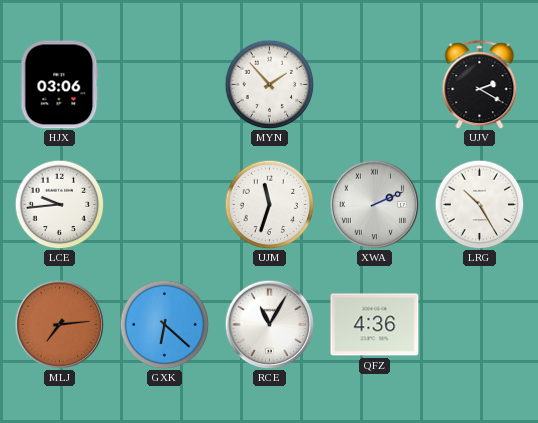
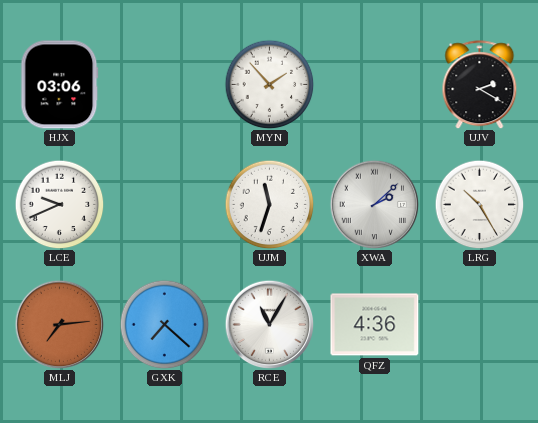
LCE: 9:44 -> 9:41 (59, 204)
XWA: 2:11 -> 2:08 (374, 204)
GXK: 6:22 -> 7:22 (164, 324)
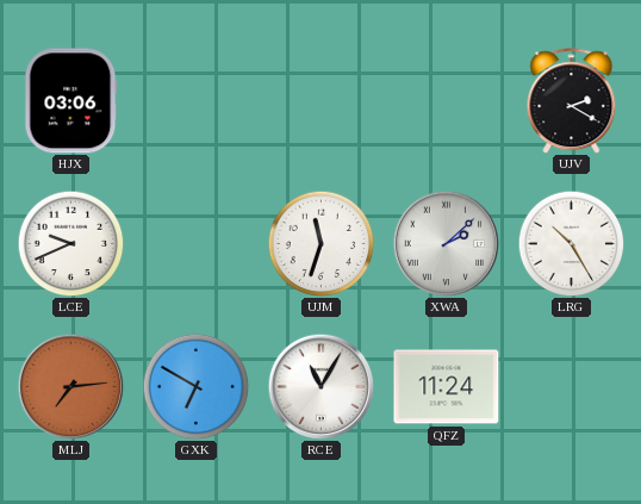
MYN: 1:53 -> none (269, 84)
GXK: 7:22 -> 6:50 (195, 386)
QFZ: 4:36 -> 11:24 (447, 387)
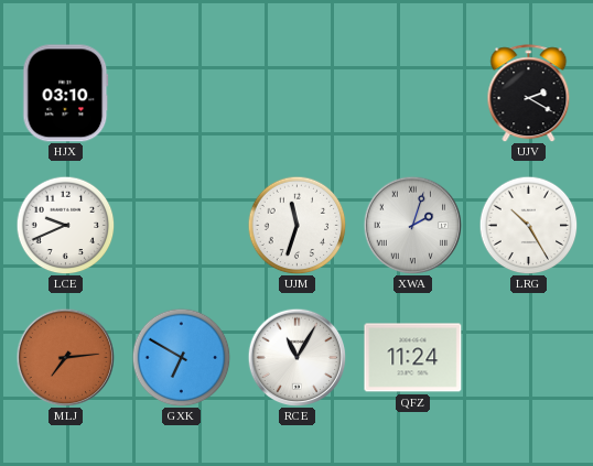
HJX: 03:06 -> 03:10 (66, 94)
XWA: 2:08 -> 2:03 (412, 225)
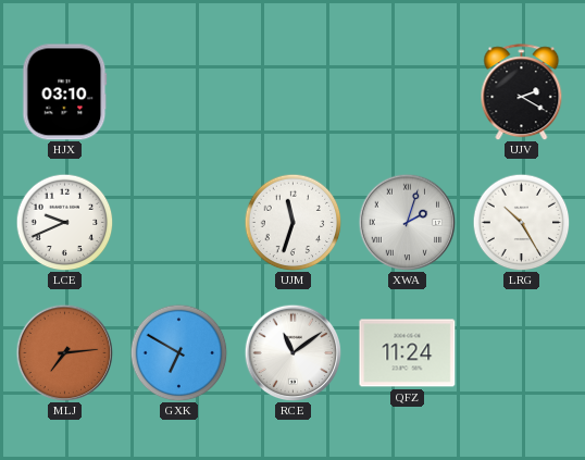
RCE: 11:05 -> 11:09 (292, 352)
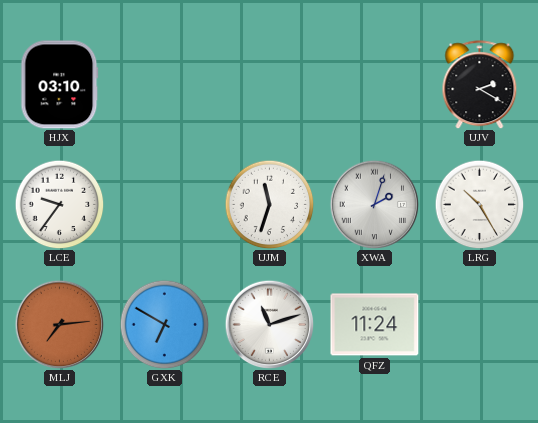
LCE: 9:41 -> 9:36 (59, 204)
RCE: 11:09 -> 11:12 (269, 324)
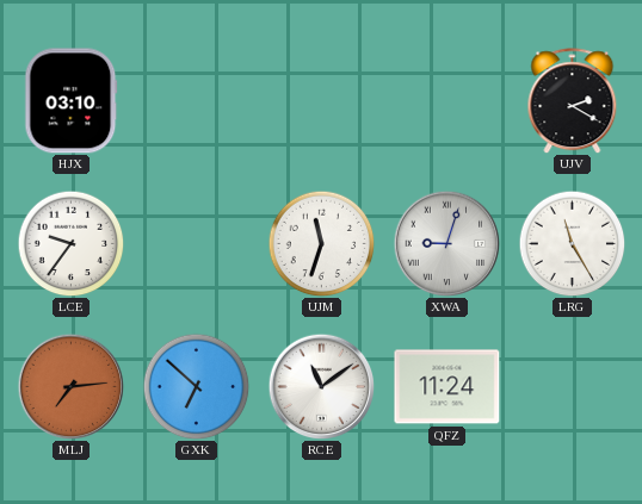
XWA: 2:03 -> 9:03 (446, 243)
LRG: 10:25 -> 11:25 (572, 243)
GXK: 6:50 -> 6:52 (196, 386)
RCE: 11:12 -> 11:09 (321, 386)
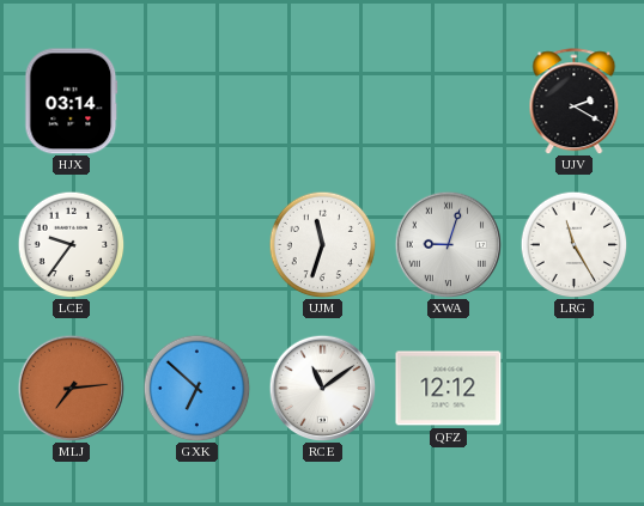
HJX: 03:10 -> 03:14 (72, 102)
QFZ: 11:24 -> 12:12 (449, 389)
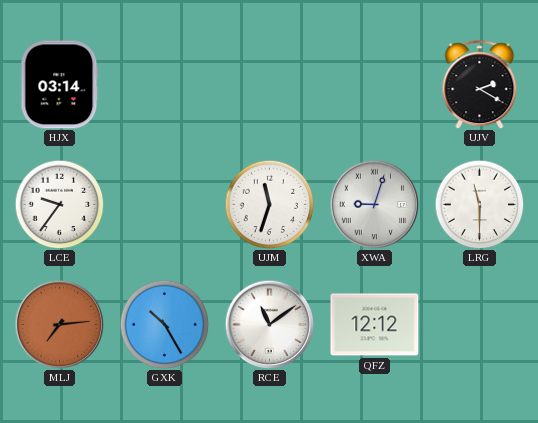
LRG: 11:25 -> 11:30 (479, 204)
GXK: 6:52 -> 10:25 (164, 324)
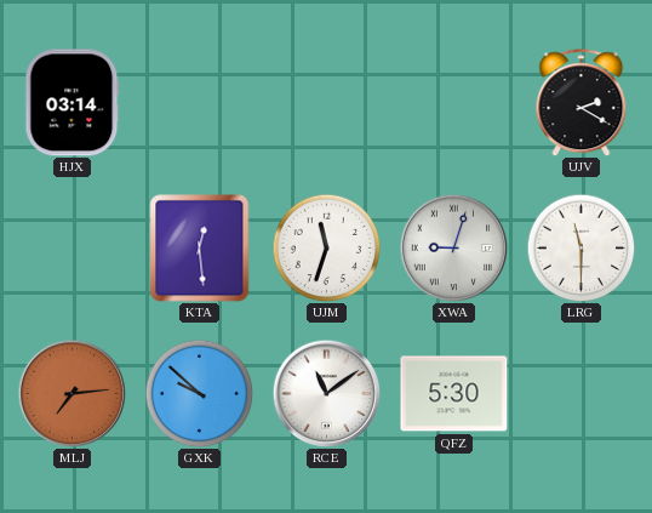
LCE: 9:36 -> none (59, 204)
KTA: none -> 12:29 (200, 249)
GXK: 10:25 -> 9:52 (199, 393)
QFZ: 12:12 -> 5:30 (454, 394)
